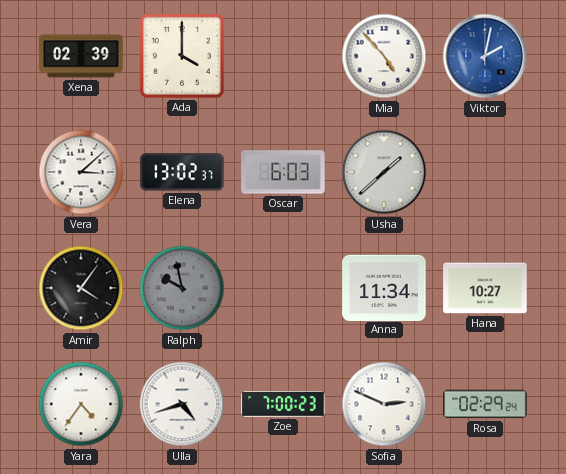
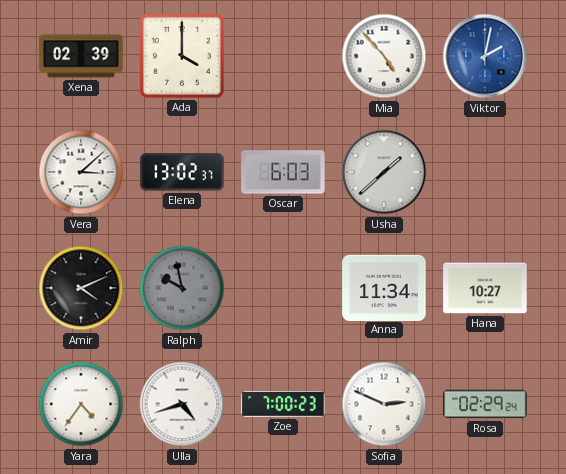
Amir: 4:06 -> 4:11 (81, 288)
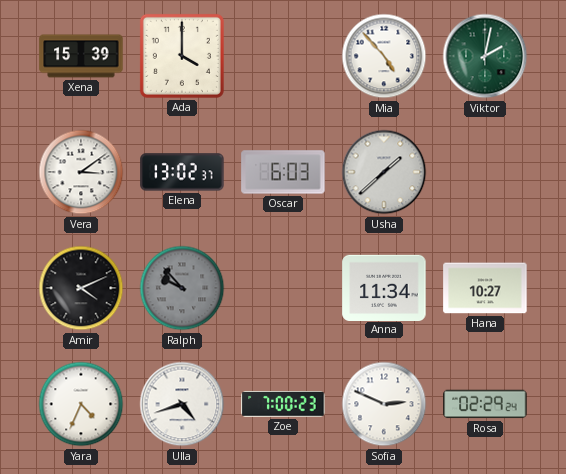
Xena: 02:39 -> 15:39 (81, 56)
Viktor dial: blue -> green (485, 56)
Vera: 3:08 -> 3:09 (81, 172)
Ralph: 9:58 -> 9:53 (182, 288)
Yara: 4:36 -> 4:34 (81, 404)
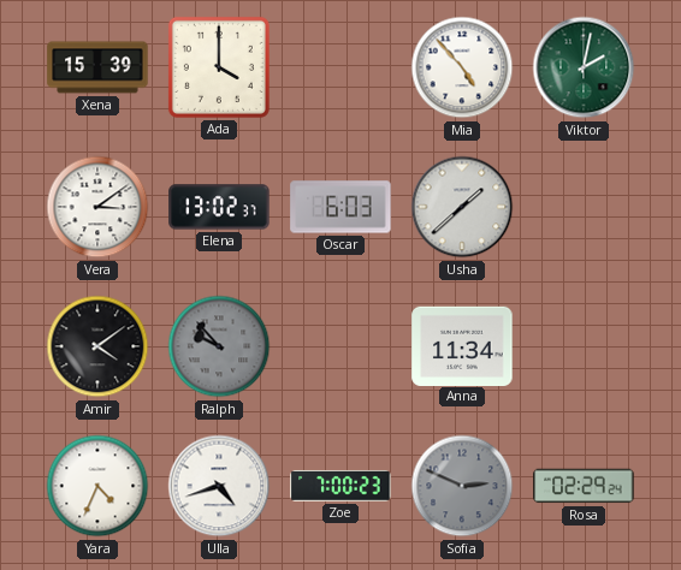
Amir: 4:11 -> 4:09 (97, 346)
Hana: 10:27 -> none (485, 288)
Sofia dial: white -> grey (462, 486)
